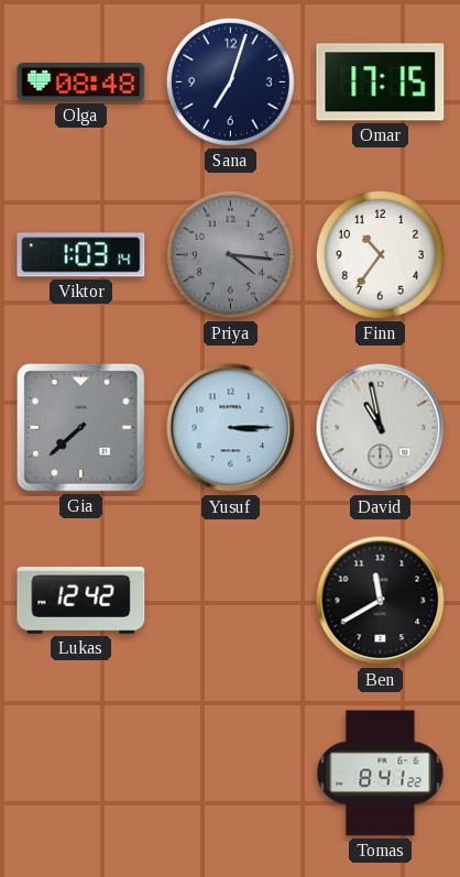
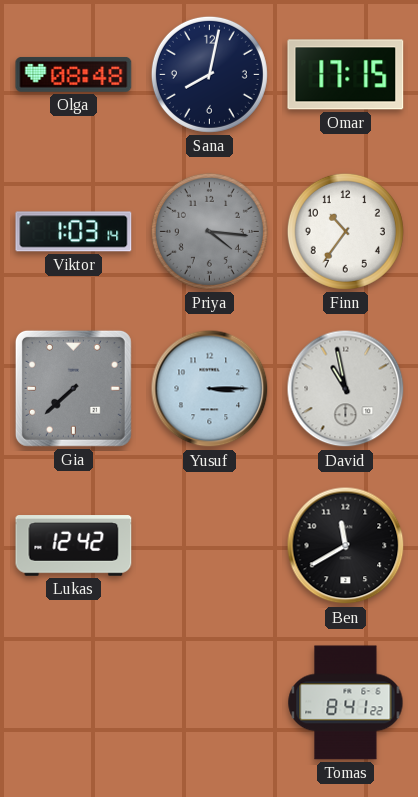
Sana: 7:03 -> 8:02 (209, 74)
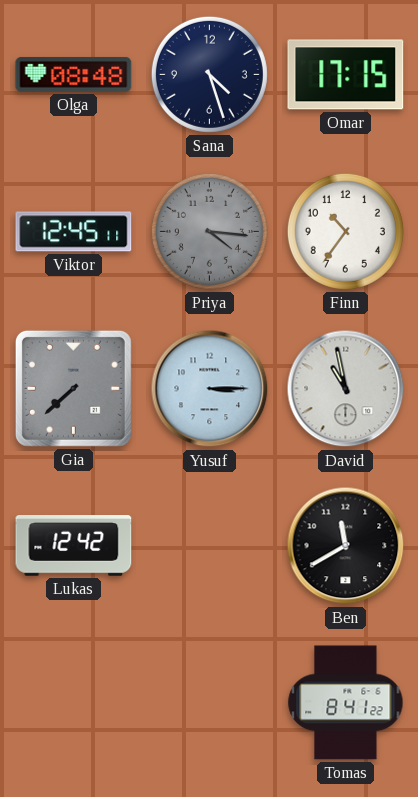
Sana: 8:02 -> 4:27 (209, 74)
Viktor: 1:03 -> 12:45 (74, 232)
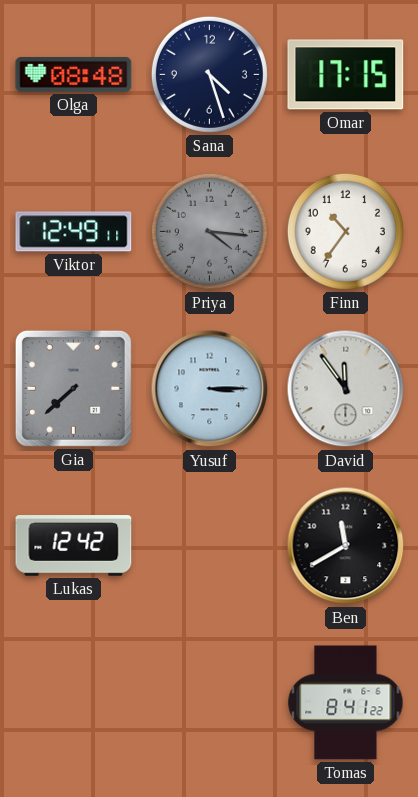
Viktor: 12:45 -> 12:49 (74, 232)
David: 10:58 -> 11:54 (346, 389)
